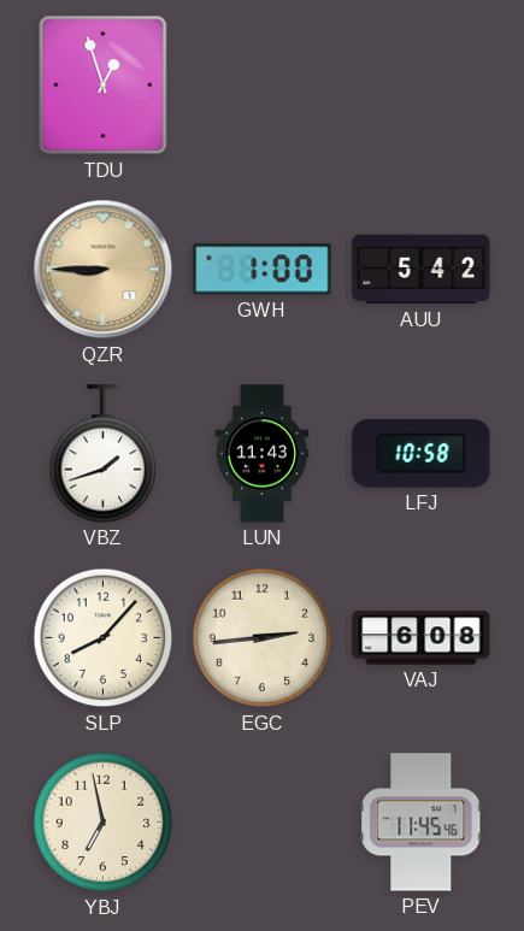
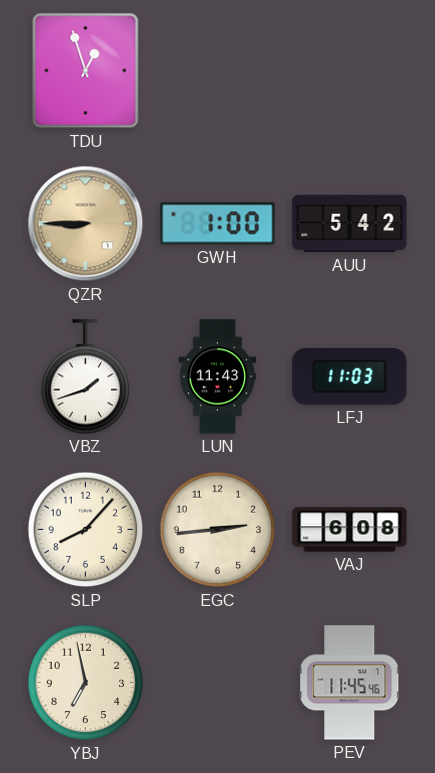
LFJ: 10:58 -> 11:03 (350, 377)
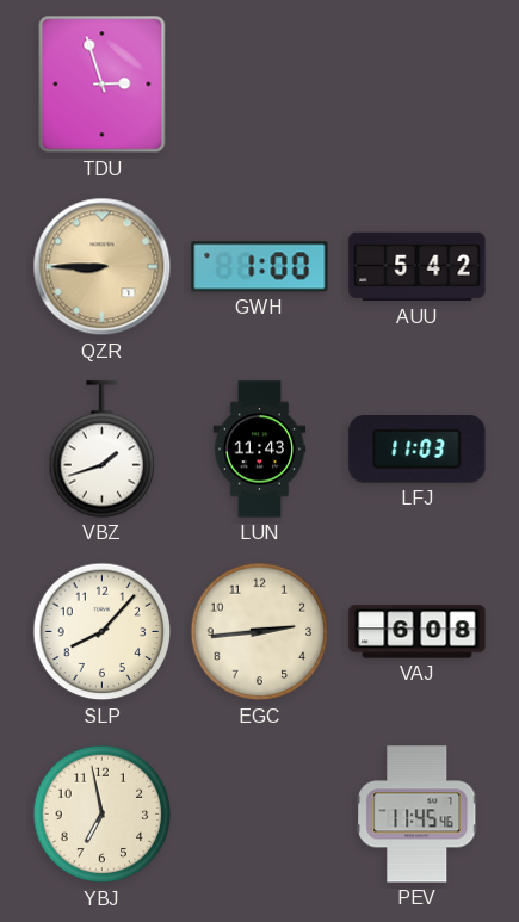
TDU: 12:57 -> 2:57 (103, 85)
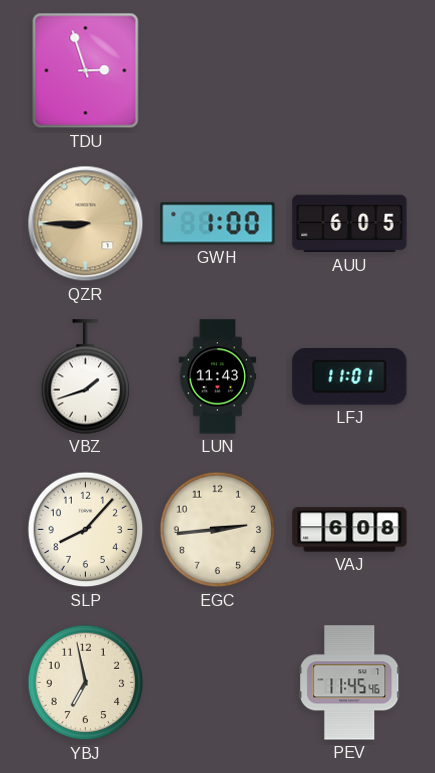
AUU: 5:42 -> 6:05 (350, 224)
LFJ: 11:03 -> 11:01 (350, 377)
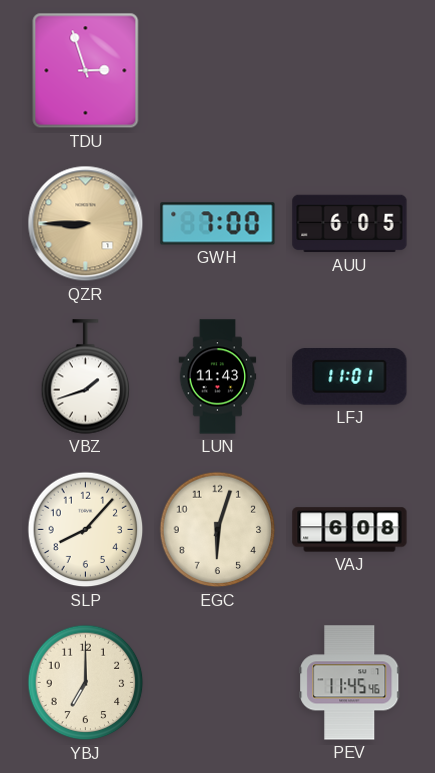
GWH: 1:00 -> 7:00 (218, 224)
EGC: 2:44 -> 6:03 (218, 530)
YBJ: 6:58 -> 7:00 (86, 683)
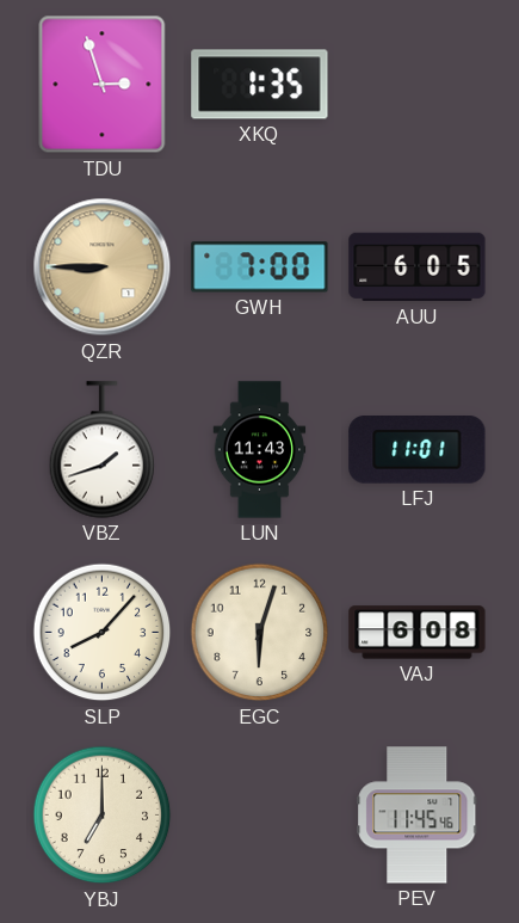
XKQ: none -> 1:35 (260, 85)
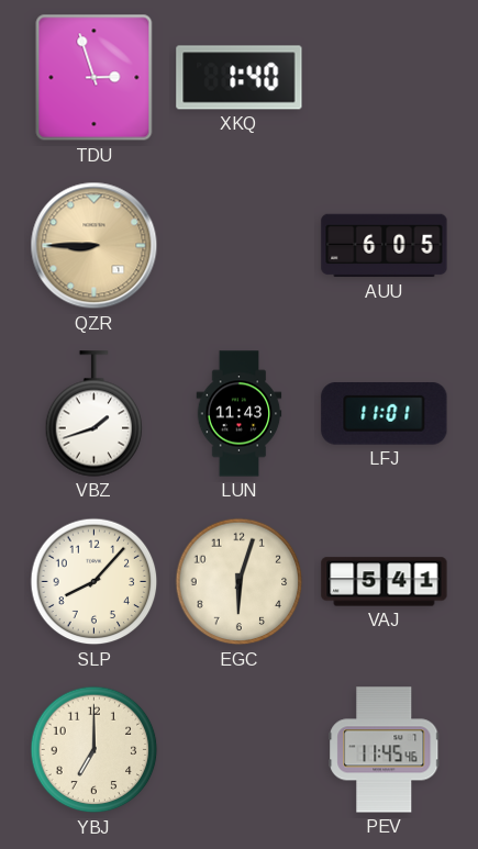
XKQ: 1:35 -> 1:40 (240, 78)
GWH: 7:00 -> none (260, 267)
VAJ: 6:08 -> 5:41 (385, 582)
